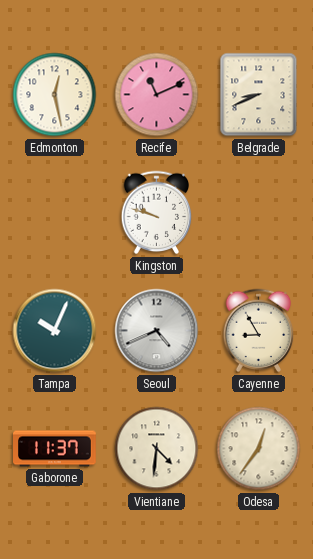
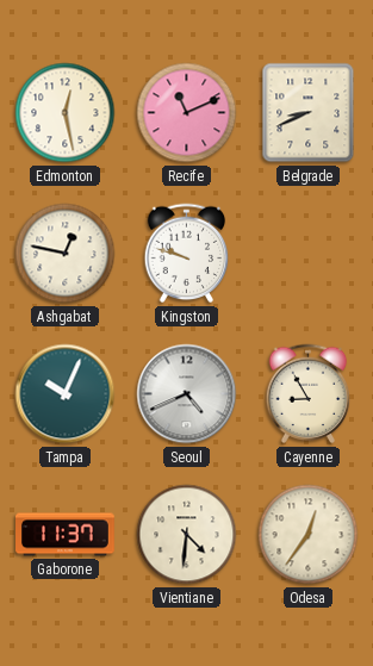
Ashgabat: none -> 12:47 (66, 254)
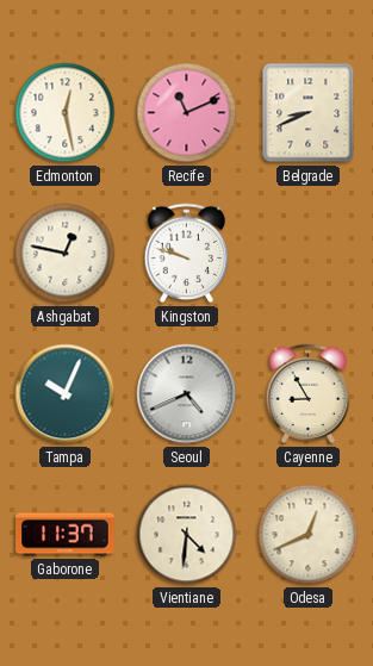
Odesa: 12:36 -> 12:41 (309, 535)
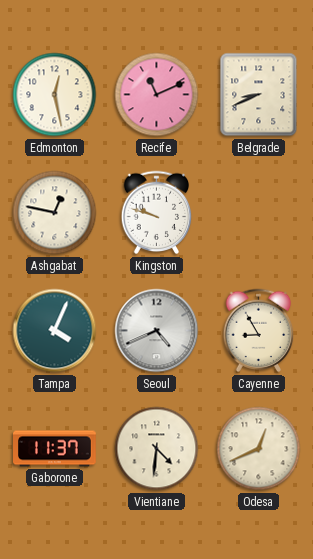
Tampa: 10:04 -> 4:04 (55, 331)
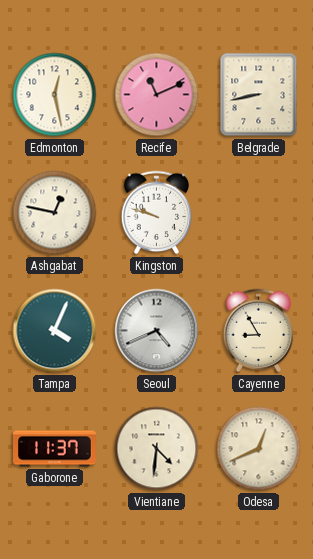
Belgrade: 8:41 -> 8:43 (259, 95)
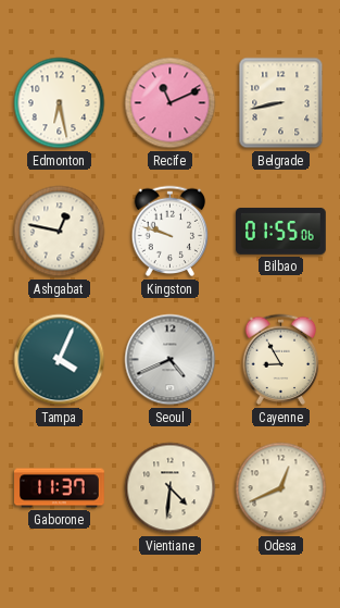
Edmonton: 12:28 -> 6:28 (60, 103)
Bilbao: none -> 01:55 (281, 231)
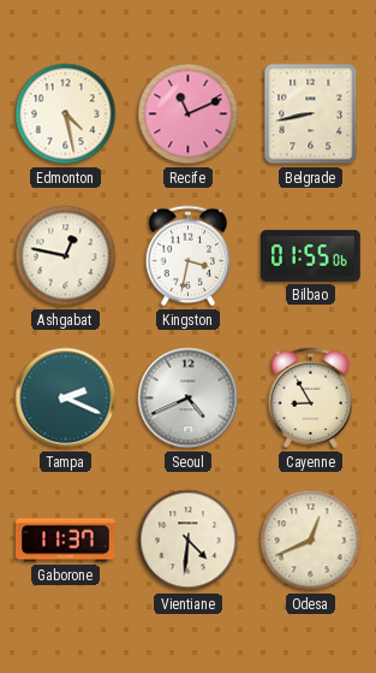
Edmonton: 6:28 -> 4:28 (66, 114)
Kingston: 9:48 -> 3:32 (189, 256)
Tampa: 4:04 -> 2:19 (66, 399)
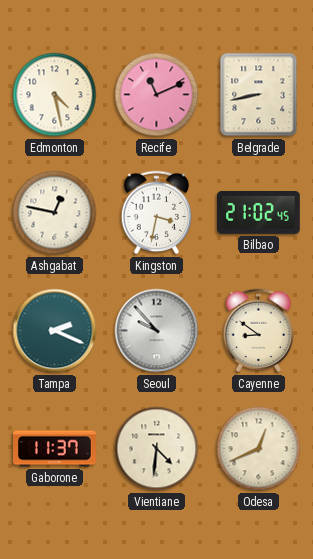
Bilbao: 01:55 -> 21:02 (259, 212)
Seoul: 4:41 -> 9:53 (157, 331)
Cayenne: 8:55 -> 8:51 (259, 331)
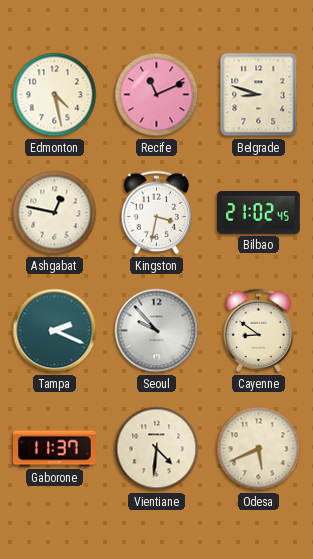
Belgrade: 8:43 -> 8:48 (259, 95)
Odesa: 12:41 -> 5:41 (259, 449)
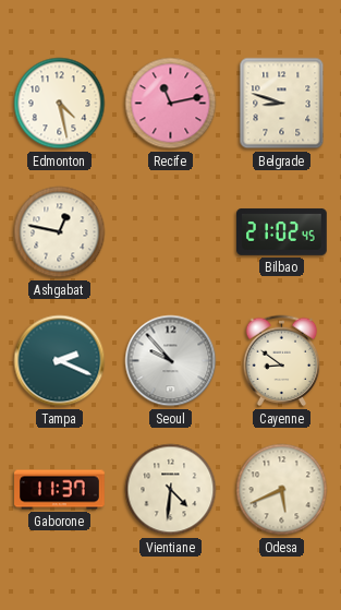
Recife: 11:11 -> 11:13 (171, 104)
Kingston: 3:32 -> none (157, 213)
